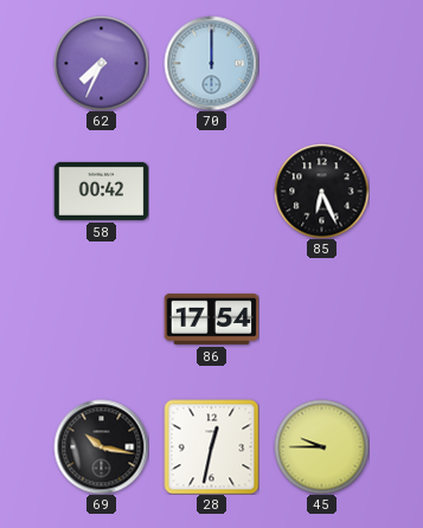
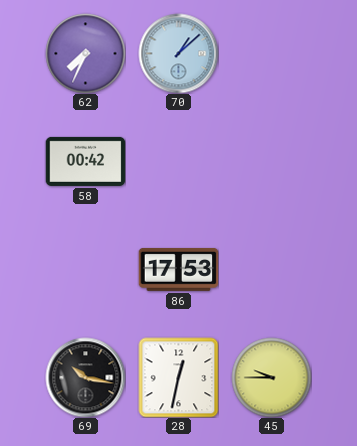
70: 12:00 -> 1:08 (178, 53)
85: 6:26 -> none (321, 191)
86: 17:54 -> 17:53 (178, 269)
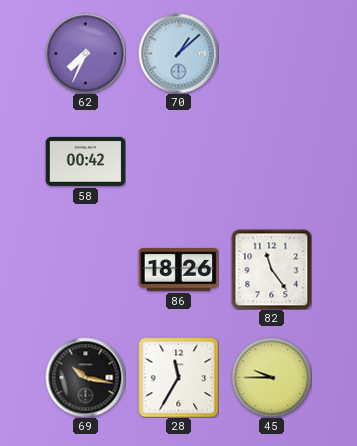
86: 17:53 -> 18:26 (178, 269)
82: none -> 11:24 (271, 269)
28: 12:32 -> 11:35 (178, 377)
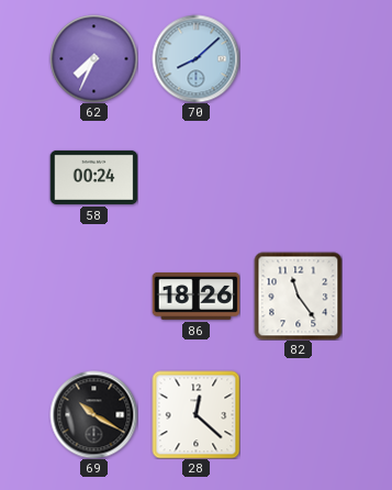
70: 1:08 -> 8:08 (195, 58)
58: 00:42 -> 00:24 (93, 177)
69: 10:17 -> 10:20 (93, 414)
28: 11:35 -> 12:22 (195, 414)
45: 9:45 -> none (271, 377)
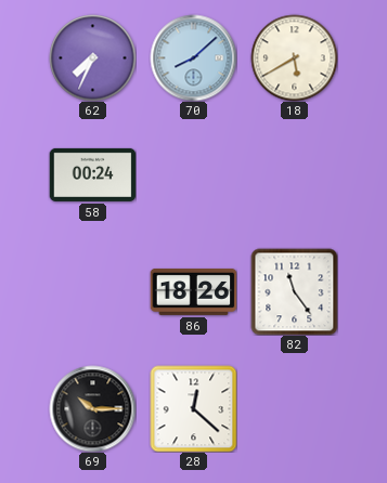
18: none -> 5:40 (294, 57)
69: 10:20 -> 10:15 (92, 408)
